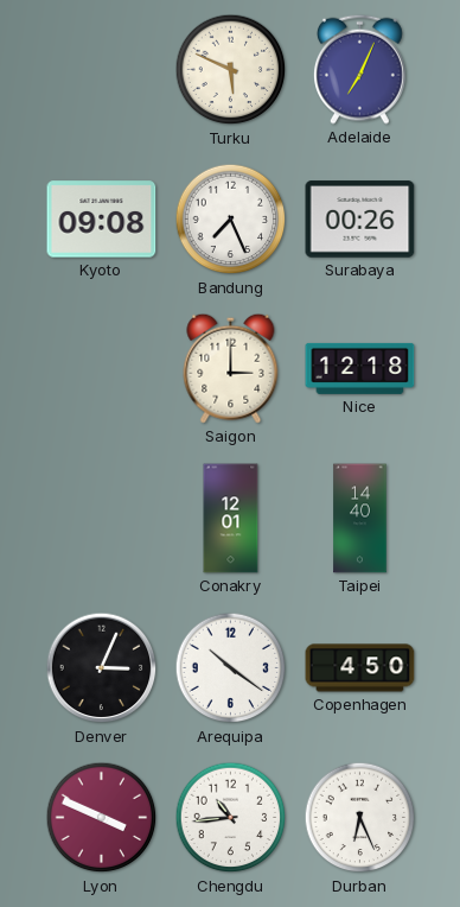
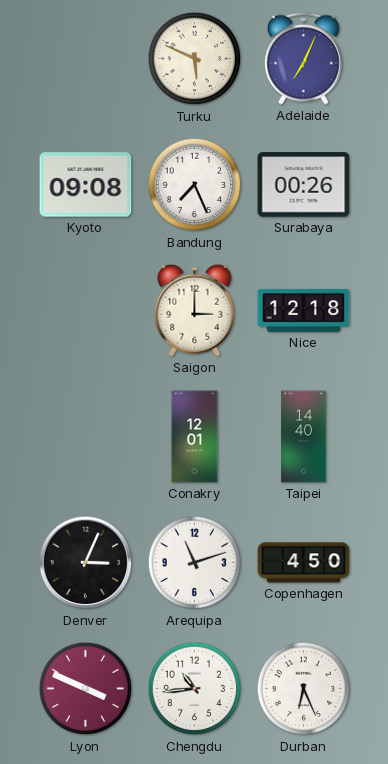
Arequipa: 10:21 -> 11:12 (195, 563)
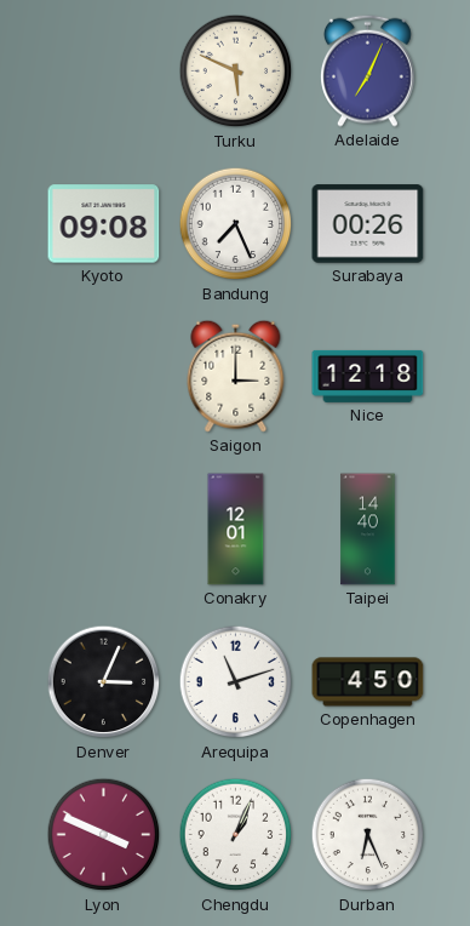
Chengdu: 10:44 -> 1:04 (236, 835)
